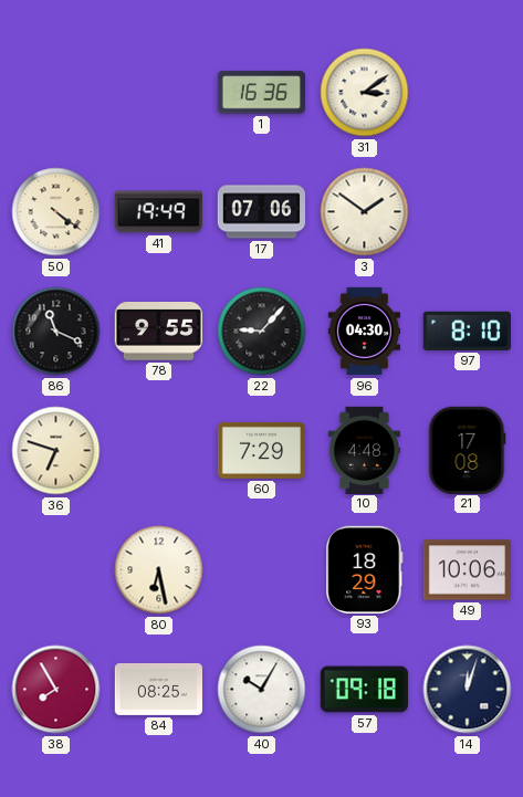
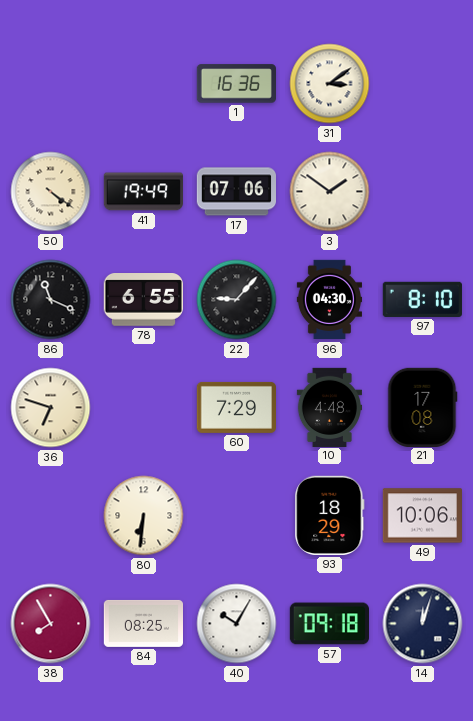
78: 9:55 -> 6:55 (143, 300)
80: 6:28 -> 6:31 (144, 516)
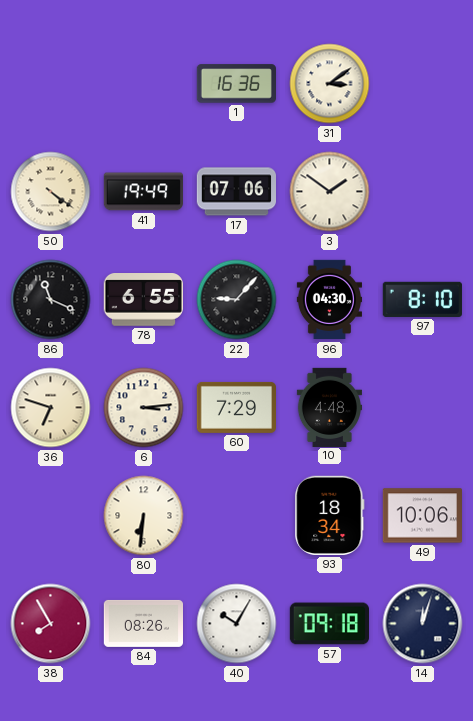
6: none -> 3:14 (144, 408)
21: 17:08 -> none (423, 407)
93: 18:29 -> 18:34 (330, 515)
84: 08:25 -> 08:26 (143, 623)
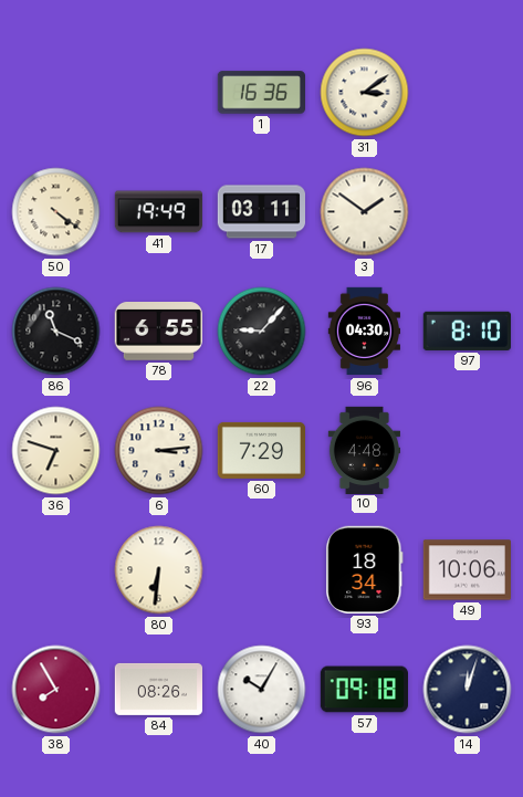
17: 07:06 -> 03:11 (261, 212)
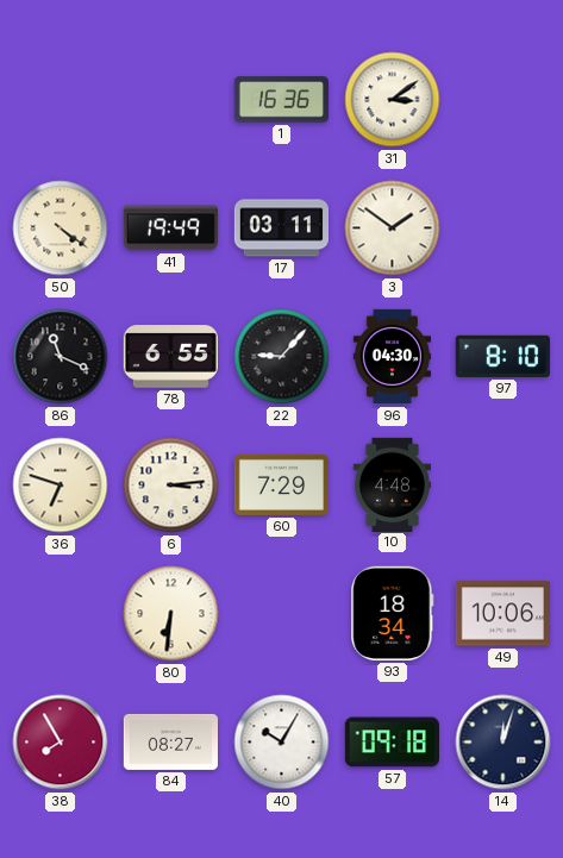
84: 08:26 -> 08:27 (170, 741)
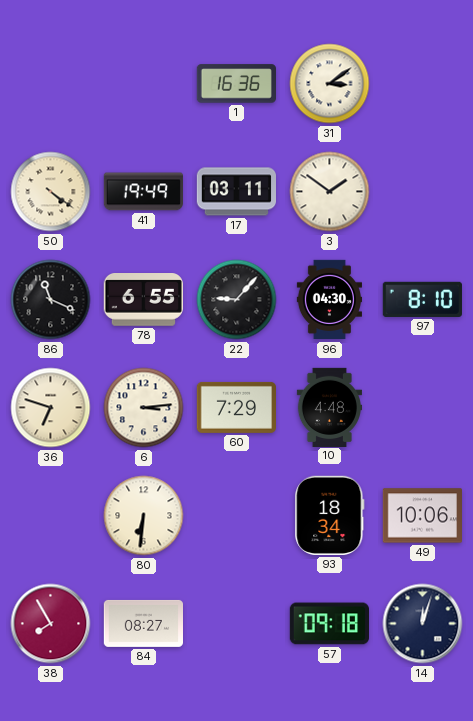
40: 10:05 -> none (282, 743)
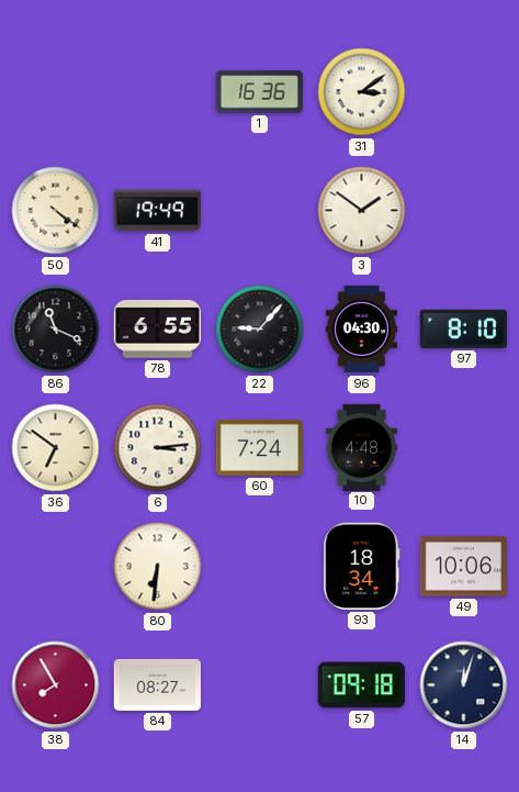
17: 03:11 -> none (236, 192)
36: 6:48 -> 6:51 (56, 448)
60: 7:29 -> 7:24 (259, 447)
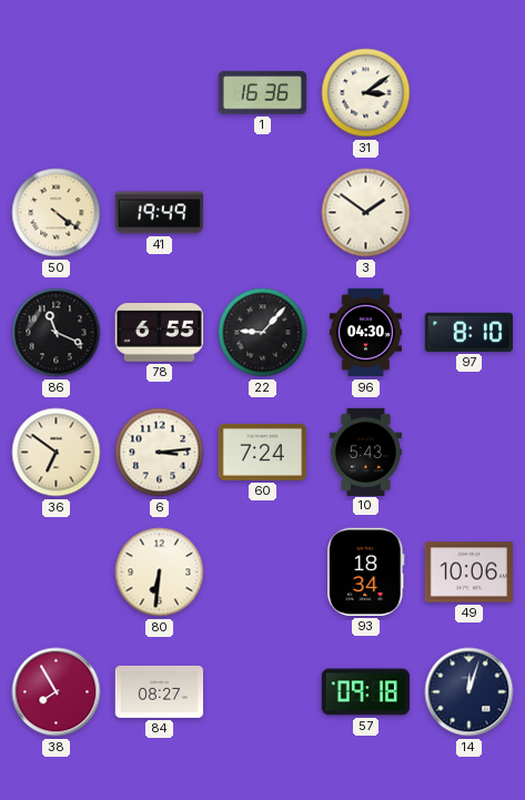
10: 4:48 -> 5:43 (365, 452)
